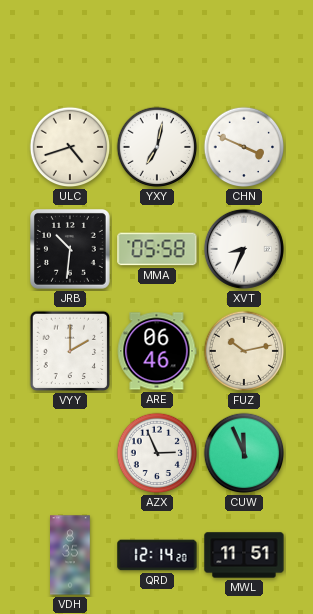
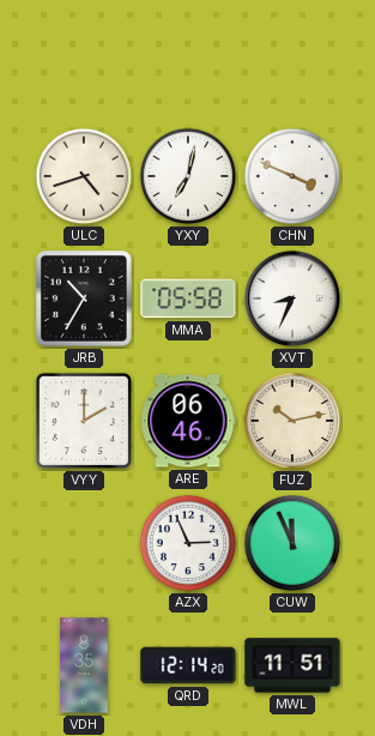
JRB: 10:31 -> 10:35 (85, 300)
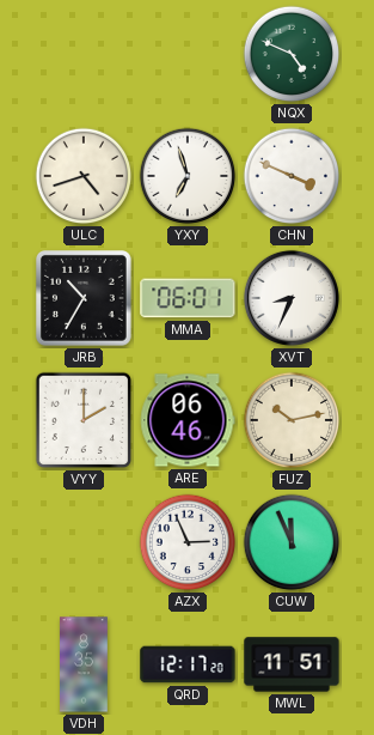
NQX: none -> 4:49 (292, 54)
YXY: 7:02 -> 6:57 (188, 176)
MMA: 05:58 -> 06:01 (188, 298)
QRD: 12:14 -> 12:17 (188, 664)
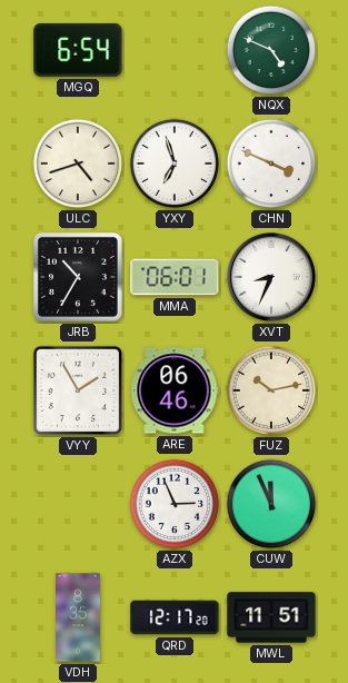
MGQ: none -> 6:54 (78, 50)
VYY: 2:00 -> 1:55 (78, 390)
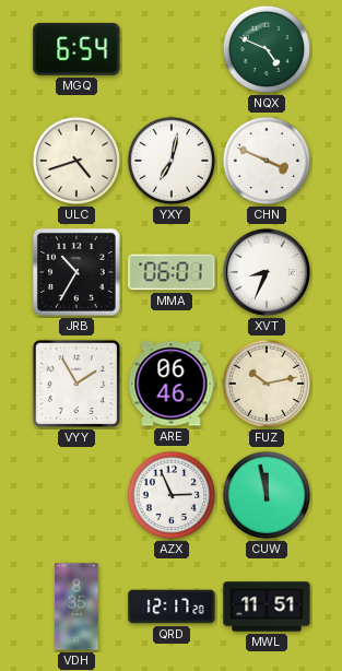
YXY: 6:57 -> 7:02 (172, 161)
CUW: 11:56 -> 11:58 (267, 495)
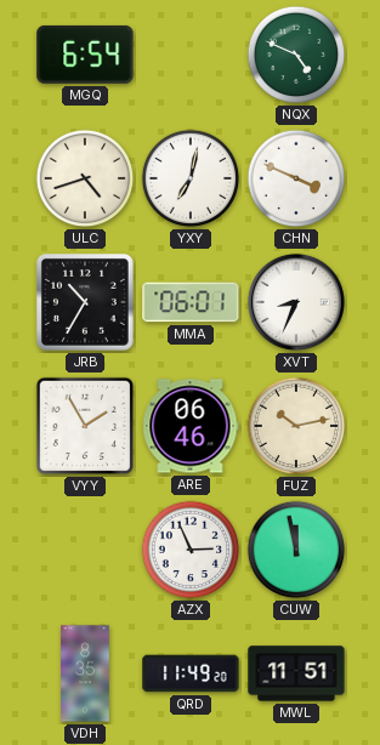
QRD: 12:17 -> 11:49 (191, 673)
